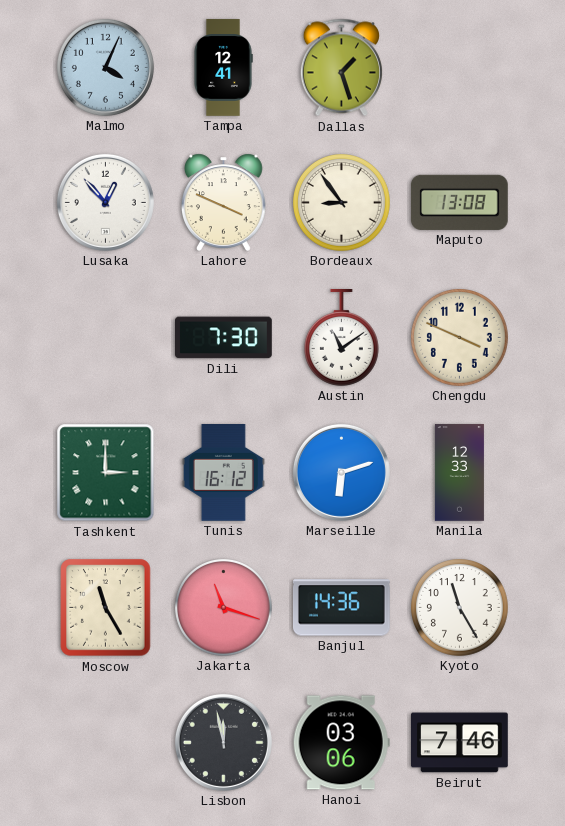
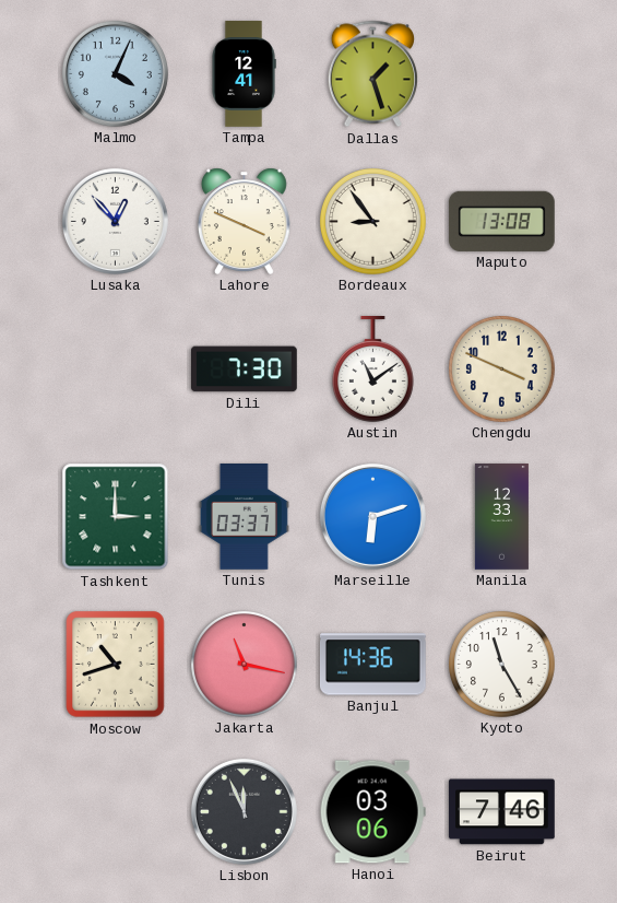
Tunis: 16:12 -> 03:37 (244, 517)
Moscow: 11:25 -> 10:42 (116, 665)
Jakarta: 11:18 -> 11:17 (245, 665)
Lisbon: 11:58 -> 11:56 (244, 811)
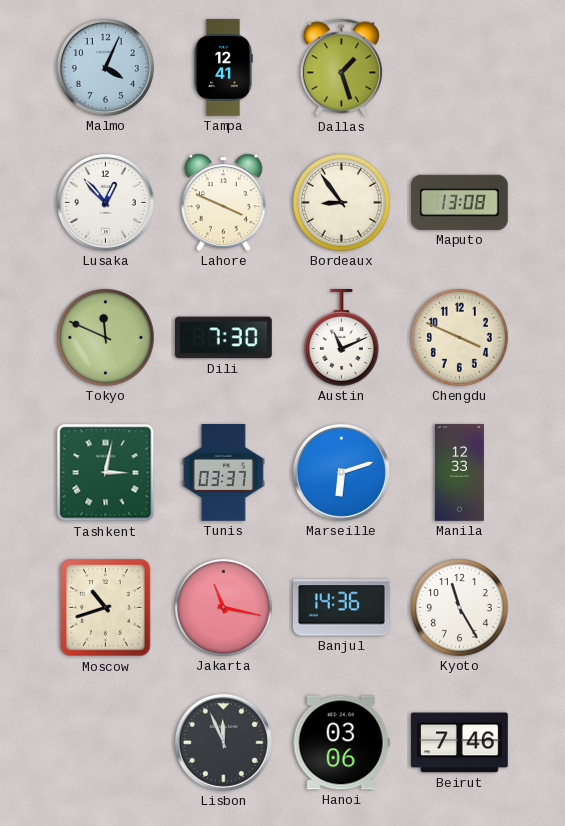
Tokyo: none -> 11:49 (106, 338)
Austin: 11:09 -> 11:11 (341, 338)
Tashkent: 3:00 -> 3:02 (106, 473)
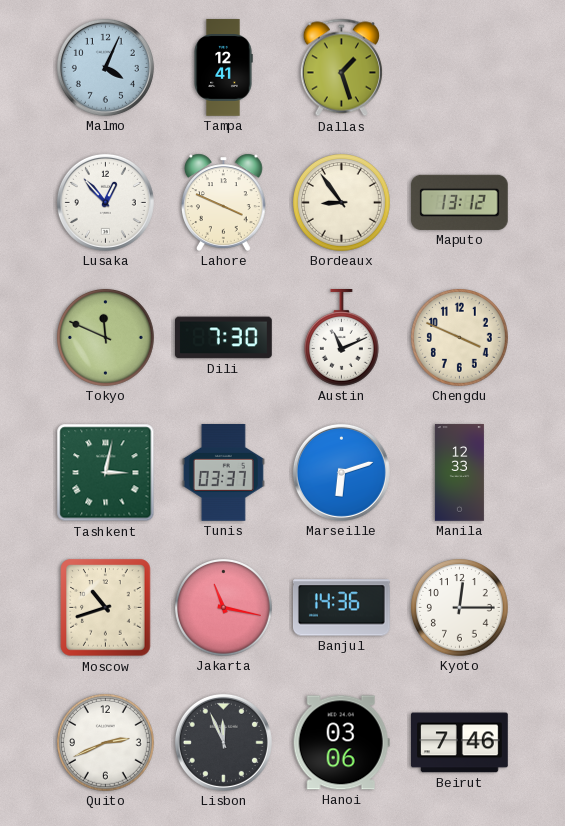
Maputo: 13:08 -> 13:12 (460, 202)
Kyoto: 11:25 -> 12:15 (460, 608)
Quito: none -> 2:41 (106, 743)
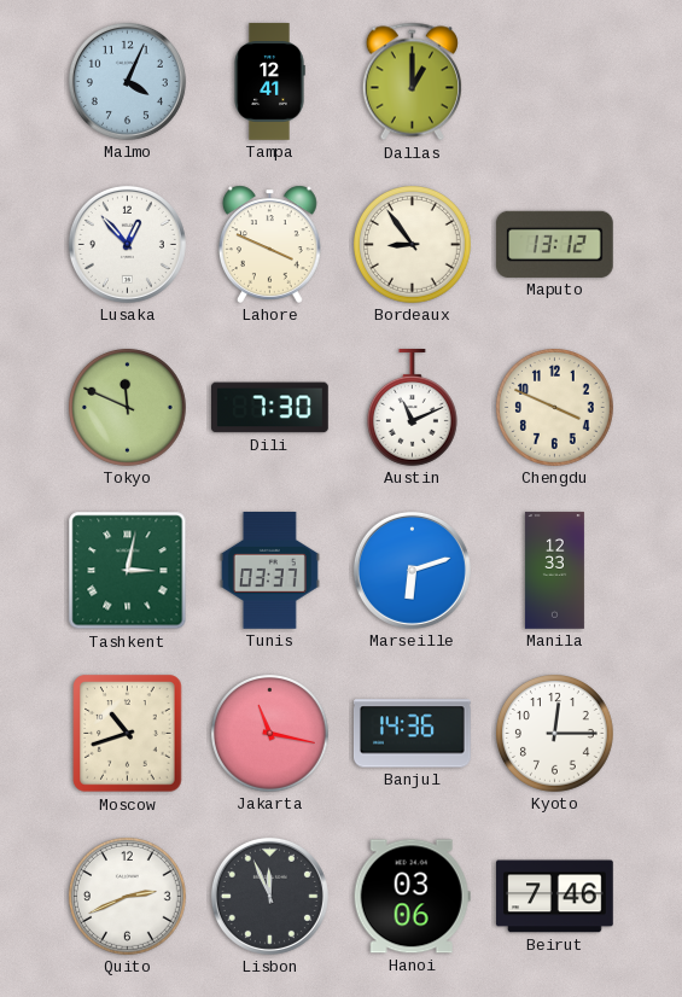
Dallas: 1:27 -> 1:00 (412, 82)
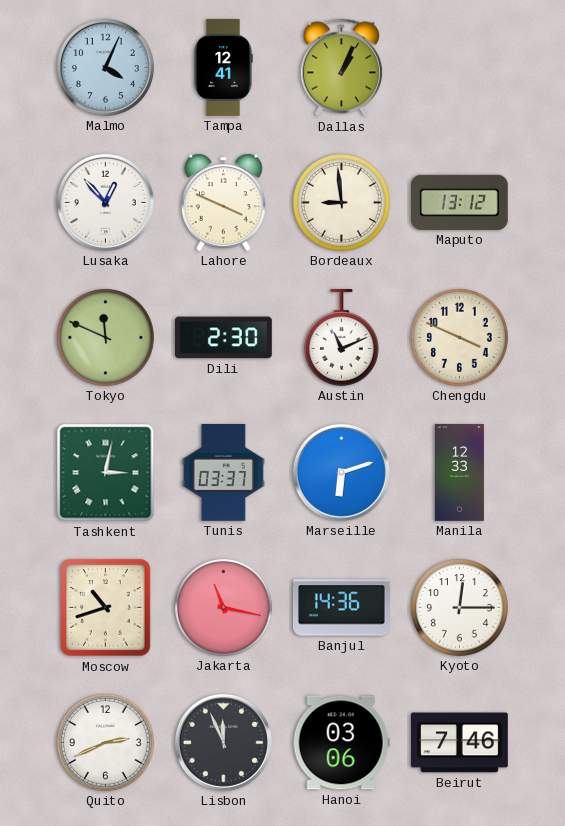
Dallas: 1:00 -> 1:04 (341, 68)
Bordeaux: 8:54 -> 8:59 (342, 203)
Dili: 7:30 -> 2:30 (224, 338)
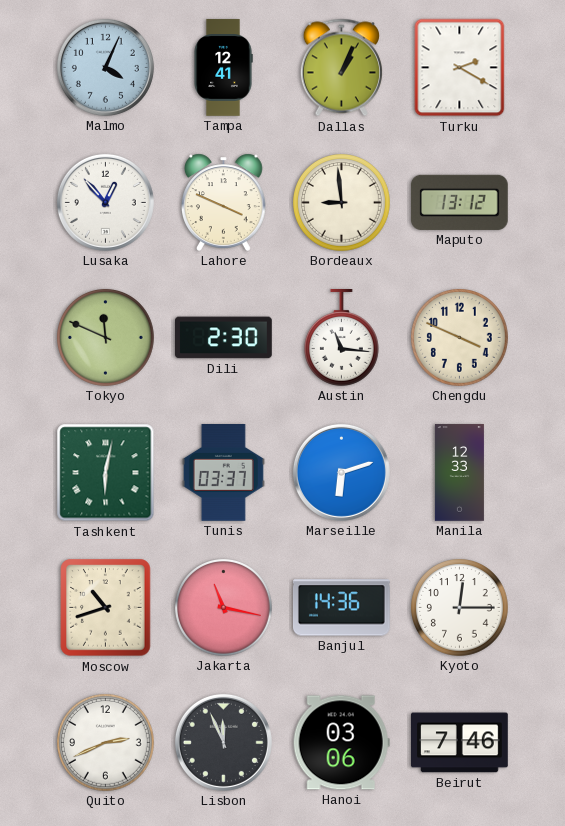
Turku: none -> 2:20 (460, 68)
Austin: 11:11 -> 11:16 (341, 338)
Tashkent: 3:02 -> 6:02 (106, 473)
